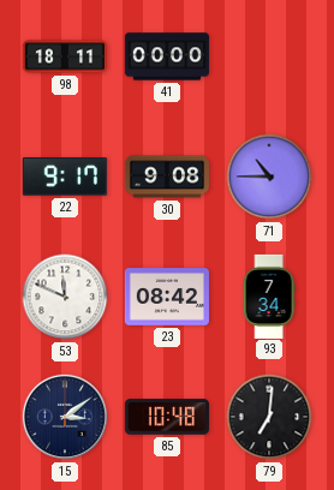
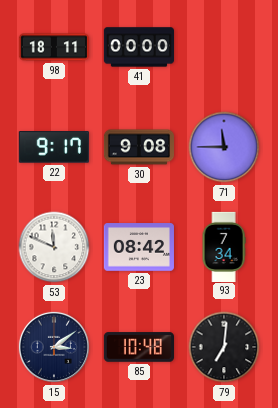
71: 10:45 -> 11:45 (224, 147)
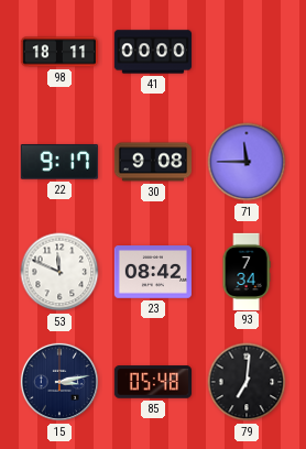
15: 3:09 -> 3:13 (59, 382)
85: 10:48 -> 05:48 (152, 382)
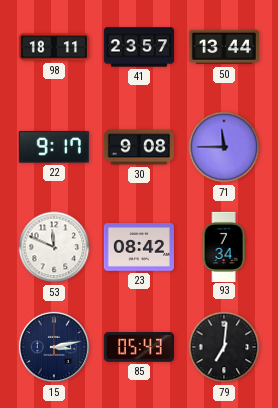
41: 00:00 -> 23:57 (138, 47)
50: none -> 13:44 (223, 47)
85: 05:48 -> 05:43 (138, 347)
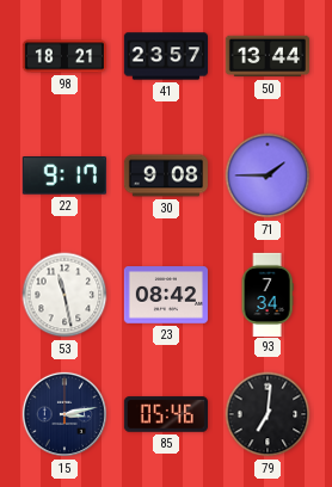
98: 18:11 -> 18:21 (63, 56)
71: 11:45 -> 1:45 (268, 175)
53: 11:49 -> 11:28 (64, 295)
85: 05:43 -> 05:46 (165, 414)
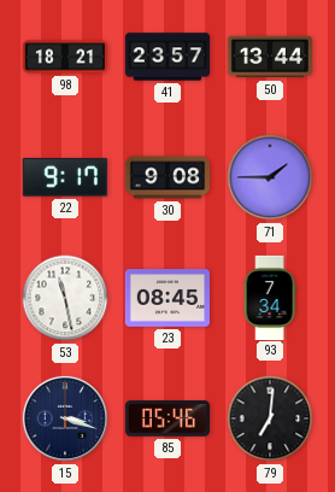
23: 08:42 -> 08:45 (166, 298)
15: 3:13 -> 3:18 (65, 418)
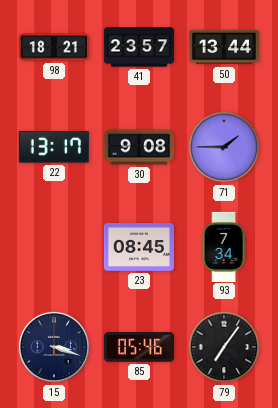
22: 9:17 -> 13:17 (54, 147)
53: 11:28 -> none (65, 298)
79: 7:01 -> 7:06 (224, 347)
